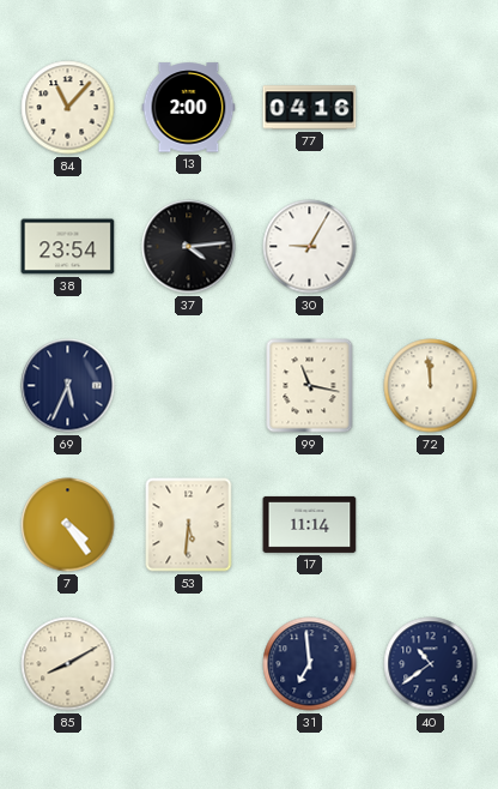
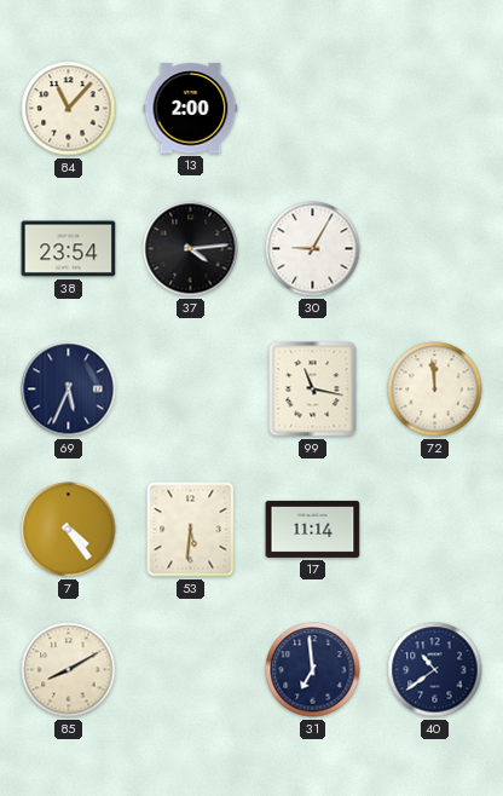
77: 04:16 -> none (310, 108)
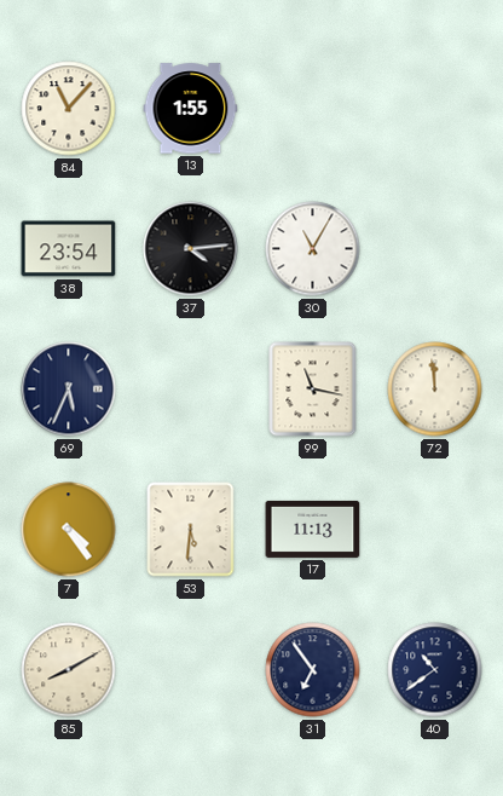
13: 2:00 -> 1:55 (191, 109)
30: 9:05 -> 11:05 (313, 249)
17: 11:14 -> 11:13 (313, 529)
31: 6:59 -> 6:54 (313, 670)
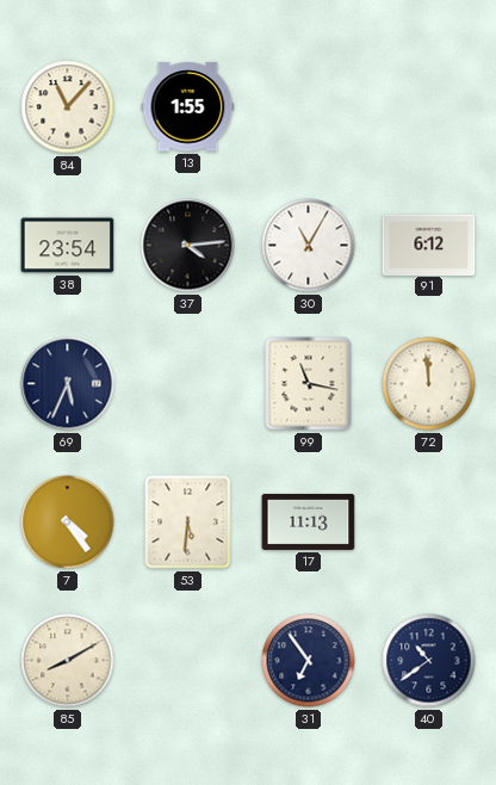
91: none -> 6:12 (429, 245)
